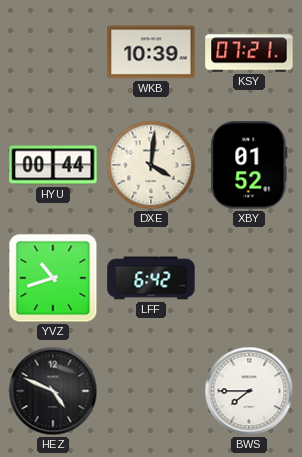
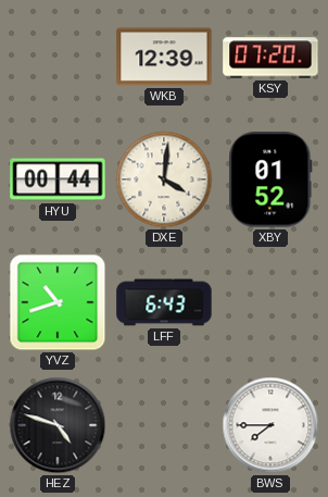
WKB: 10:39 -> 12:39 (164, 57)
KSY: 07:21 -> 07:20 (270, 57)
LFF: 6:42 -> 6:43 (164, 302)
HEZ: 4:49 -> 4:48 (58, 425)
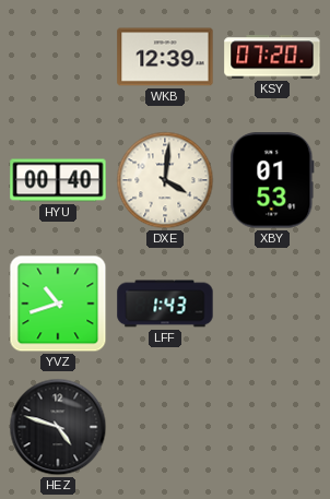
HYU: 00:44 -> 00:40 (58, 180)
XBY: 01:52 -> 01:53 (272, 180)
LFF: 6:43 -> 1:43 (165, 304)
BWS: 7:45 -> none (270, 425)
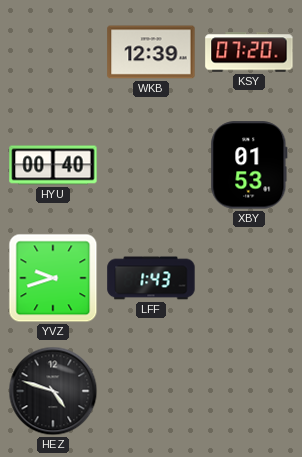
DXE: 4:01 -> none (165, 180)
YVZ: 10:42 -> 9:42 (53, 278)
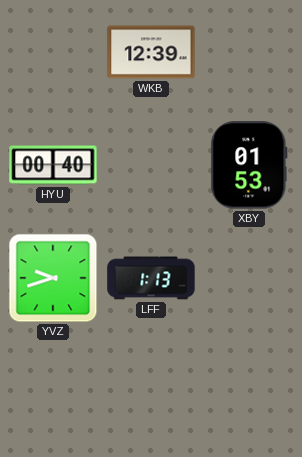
KSY: 07:20 -> none (249, 52)
LFF: 1:43 -> 1:13 (151, 278)
HEZ: 4:48 -> none (53, 391)
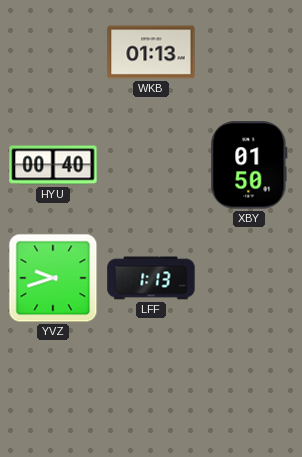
WKB: 12:39 -> 01:13 (151, 52)
XBY: 01:53 -> 01:50 (249, 165)
